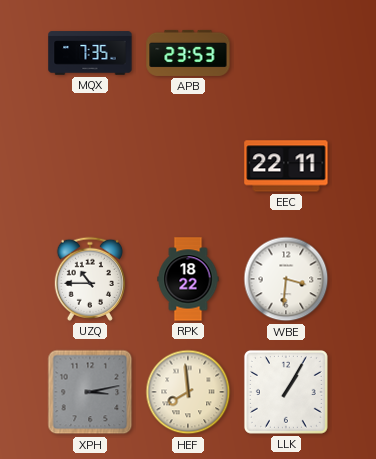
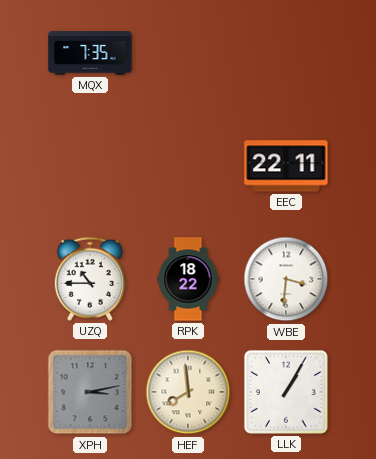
APB: 23:53 -> none (188, 53)
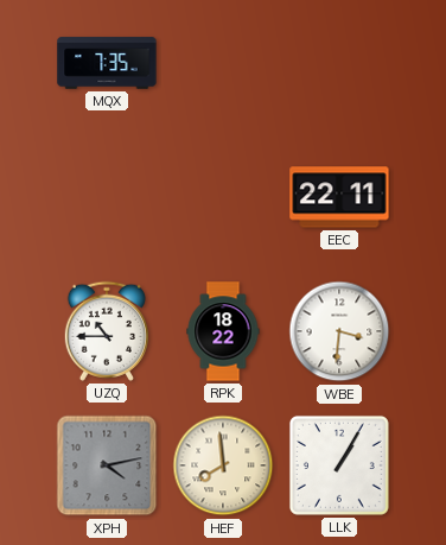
XPH: 3:13 -> 4:13 (107, 465)
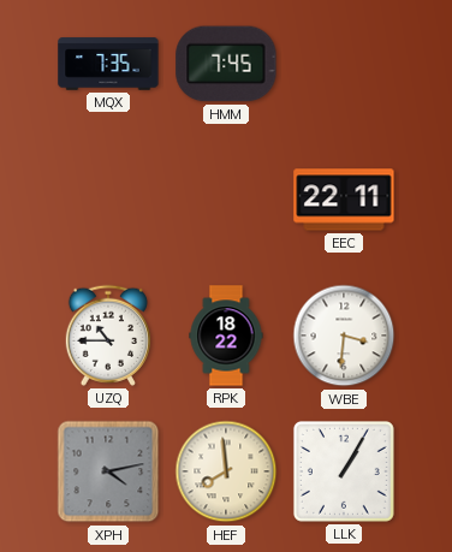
HMM: none -> 7:45 (226, 64)
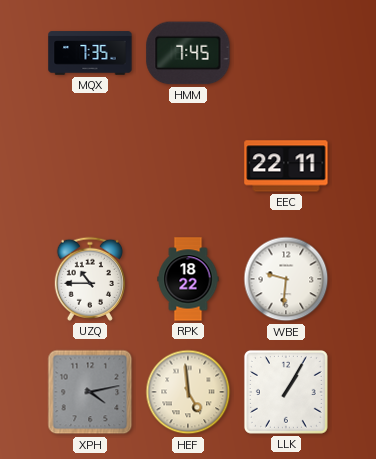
WBE: 3:31 -> 9:31 (286, 279)
HEF: 7:59 -> 4:59 (188, 392)
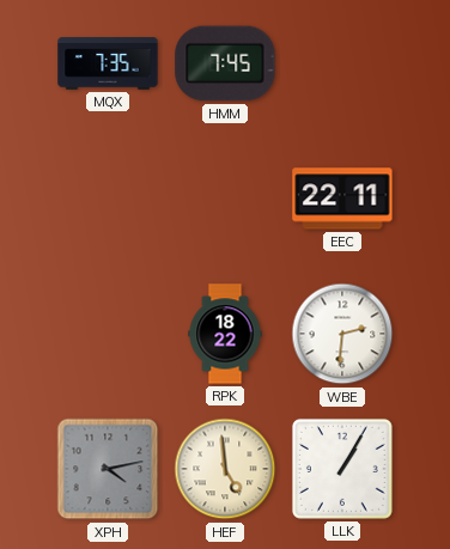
UZQ: 10:45 -> none (90, 279)
WBE: 9:31 -> 2:31 (342, 334)
